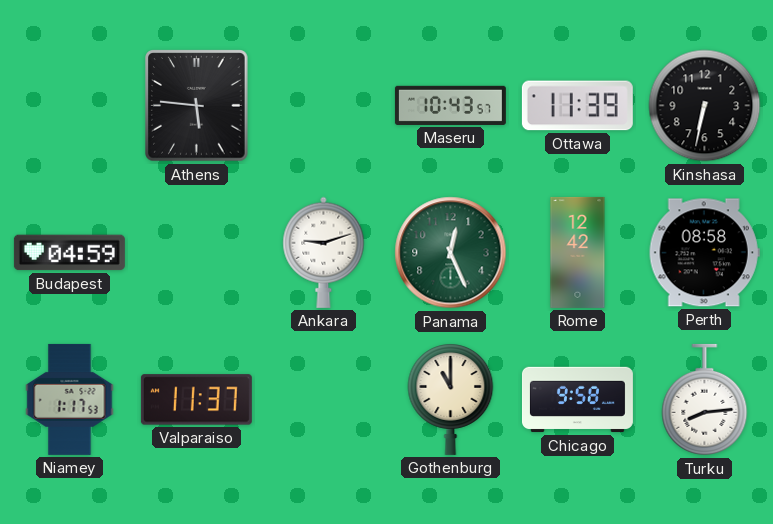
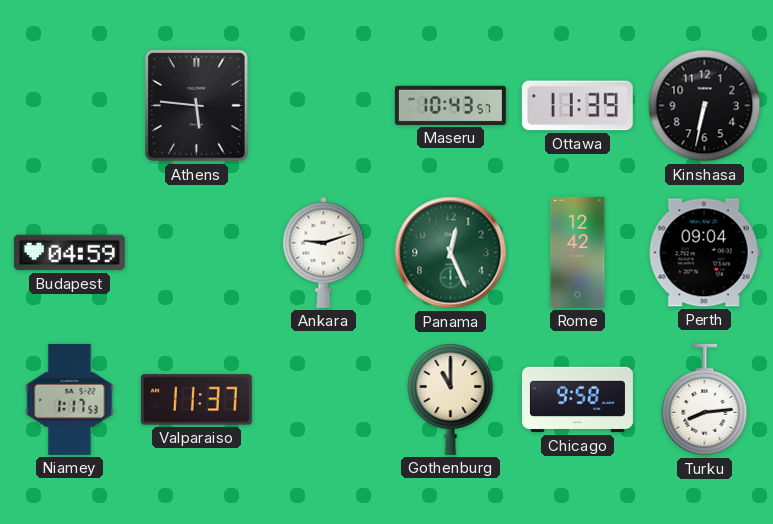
Perth: 08:58 -> 09:04 (704, 253)
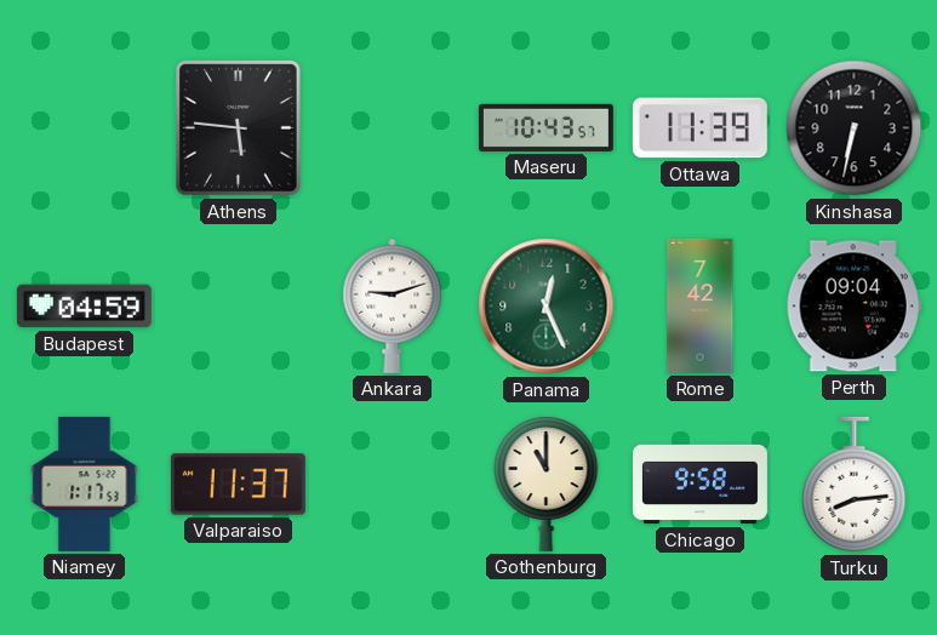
Rome: 12:42 -> 7:42 (701, 305)
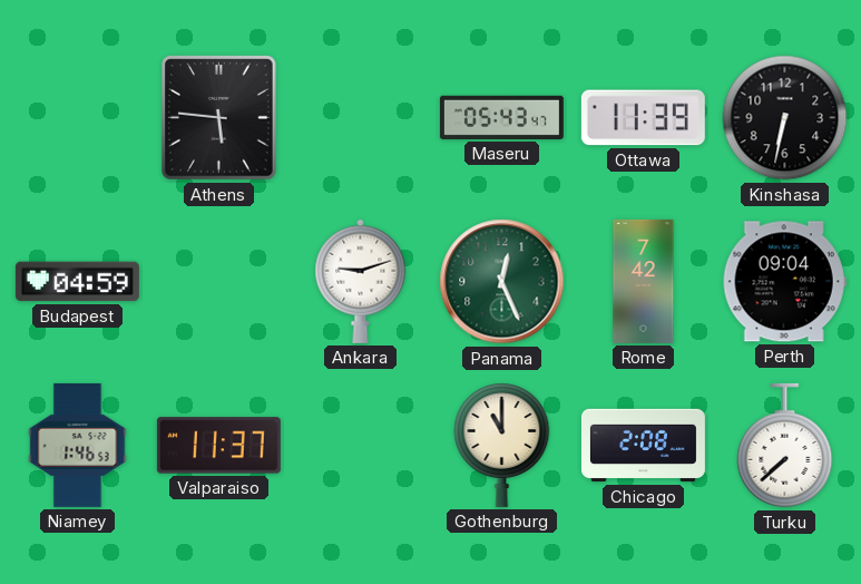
Maseru: 10:43 -> 05:43 (501, 117)
Niamey: 1:17 -> 1:46 (78, 445)
Chicago: 9:58 -> 2:08 (643, 446)
Turku: 8:14 -> 7:38 (785, 446)
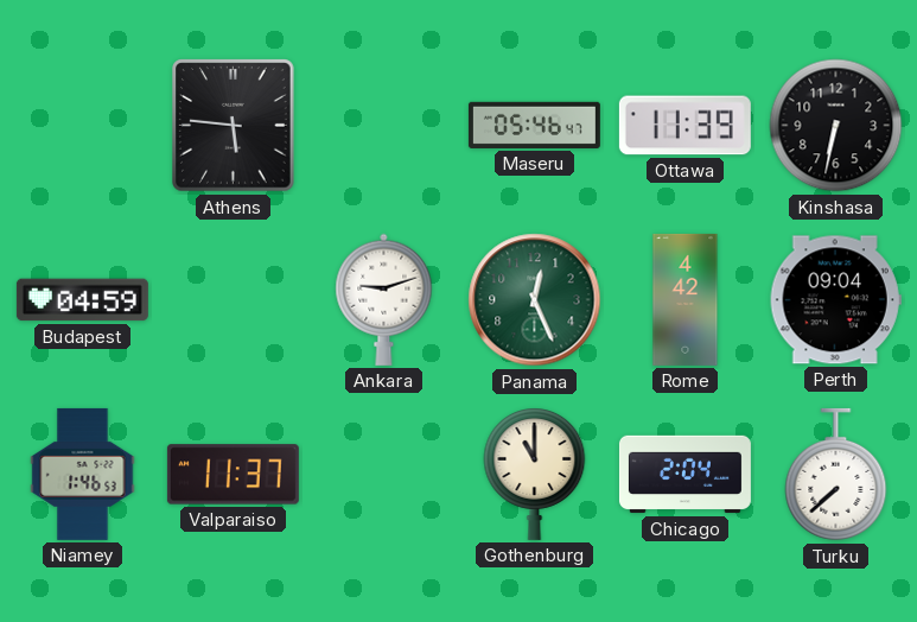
Maseru: 05:43 -> 05:46 (534, 125)
Rome: 7:42 -> 4:42 (686, 299)
Chicago: 2:08 -> 2:04 (684, 475)
